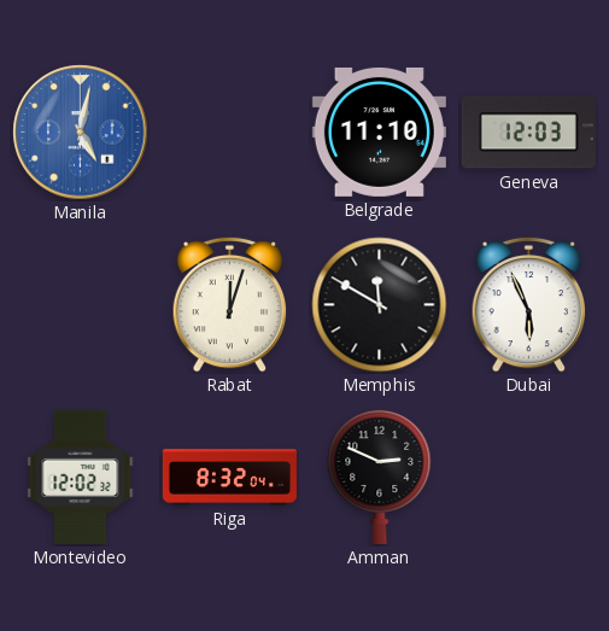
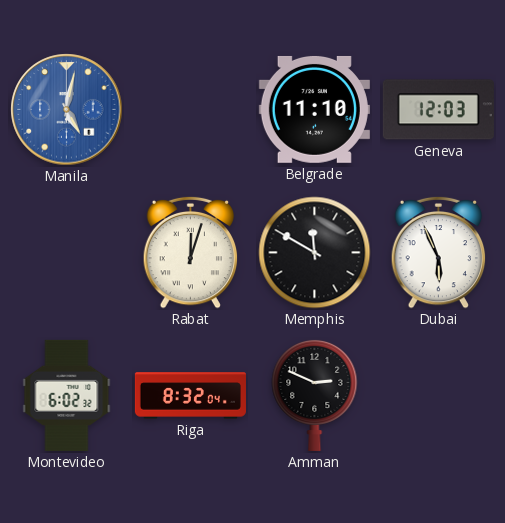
Montevideo: 12:02 -> 6:02 (67, 395)
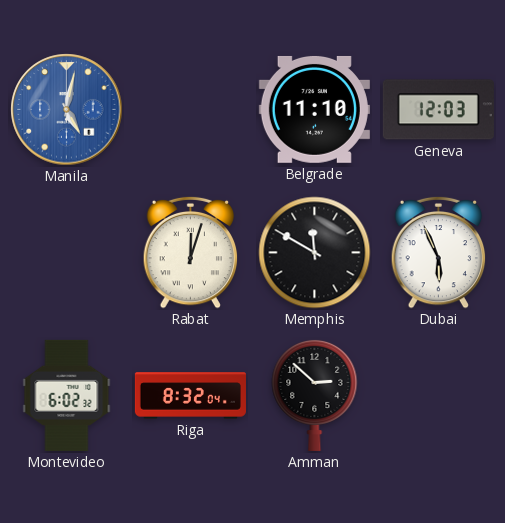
Amman: 2:49 -> 2:52 (315, 395)
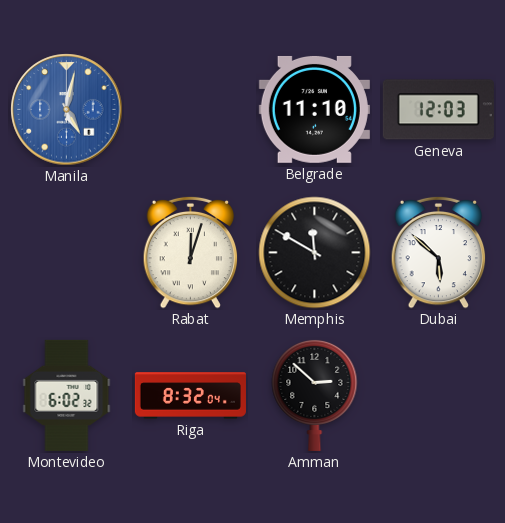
Dubai: 5:56 -> 5:52 (439, 252)
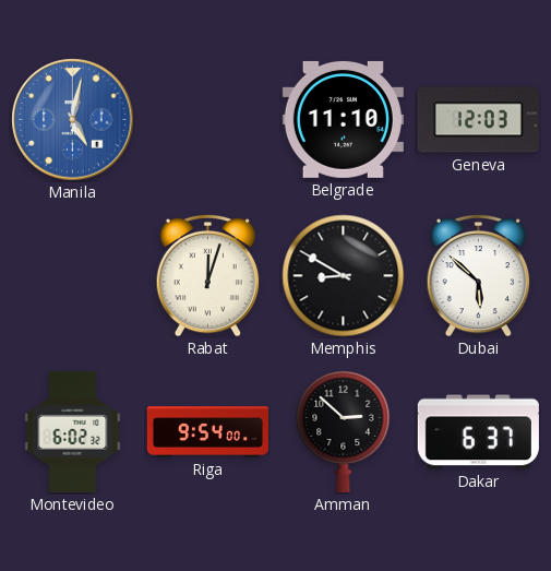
Memphis: 11:50 -> 8:50 (344, 276)
Riga: 8:32 -> 9:54 (207, 432)
Dakar: none -> 6:37 (478, 432)
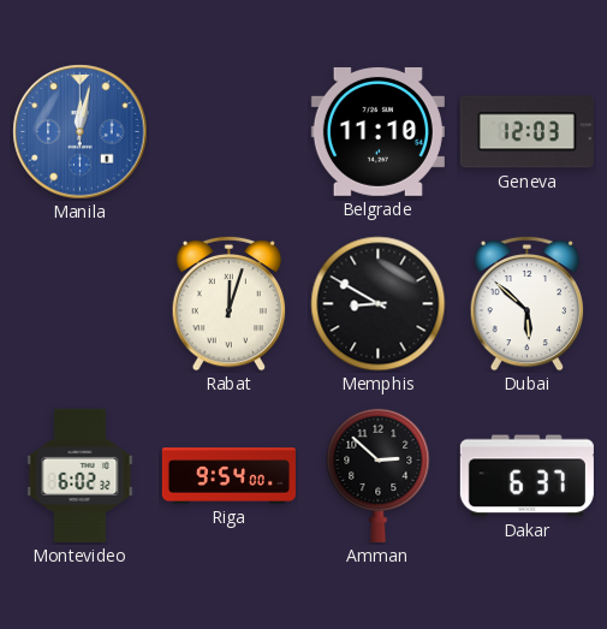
Manila: 5:02 -> 12:02 (81, 132)
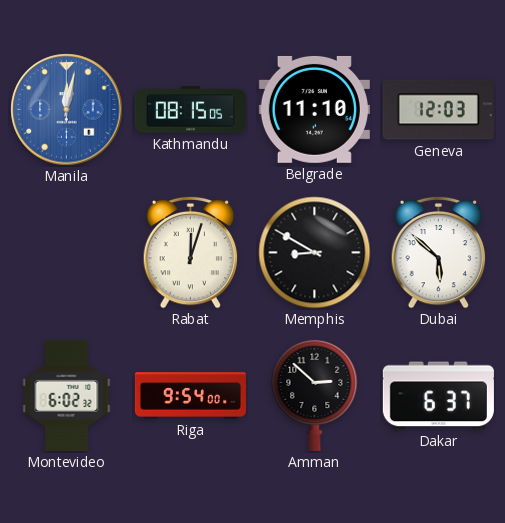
Kathmandu: none -> 08:15 (190, 110)
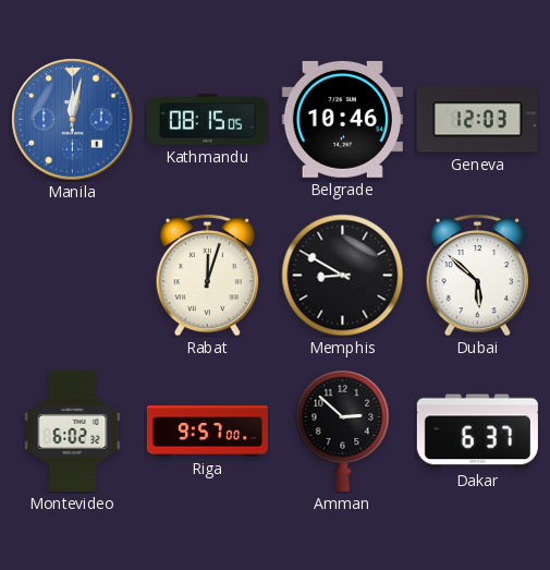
Belgrade: 11:10 -> 10:46 (342, 119)
Riga: 9:54 -> 9:57 (207, 432)
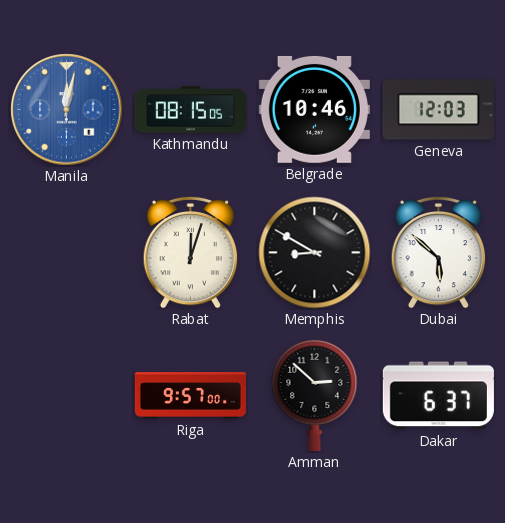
Montevideo: 6:02 -> none (73, 430)
